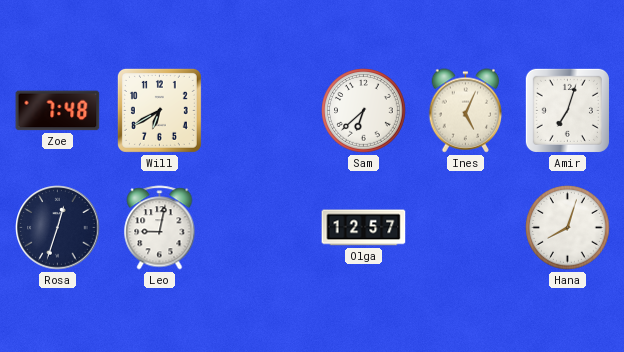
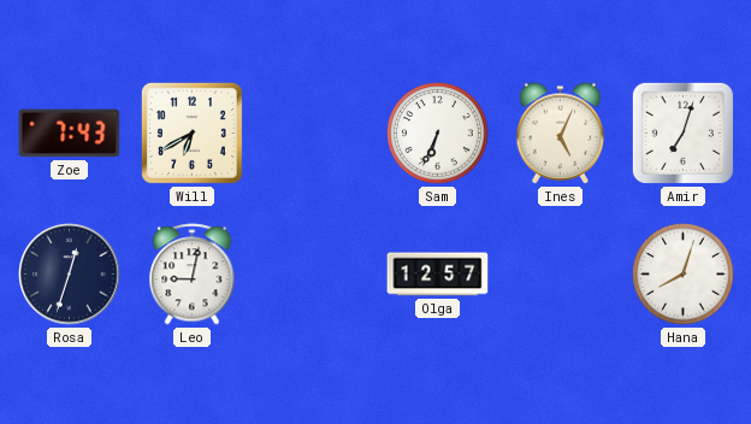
Zoe: 7:48 -> 7:43 (70, 134)
Sam: 6:38 -> 6:34 (438, 134)
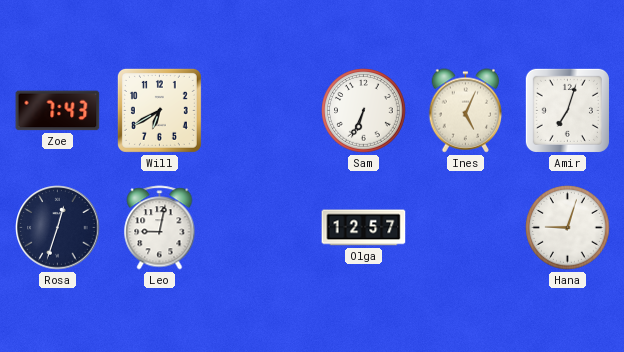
Hana: 8:03 -> 9:03 (568, 228)
